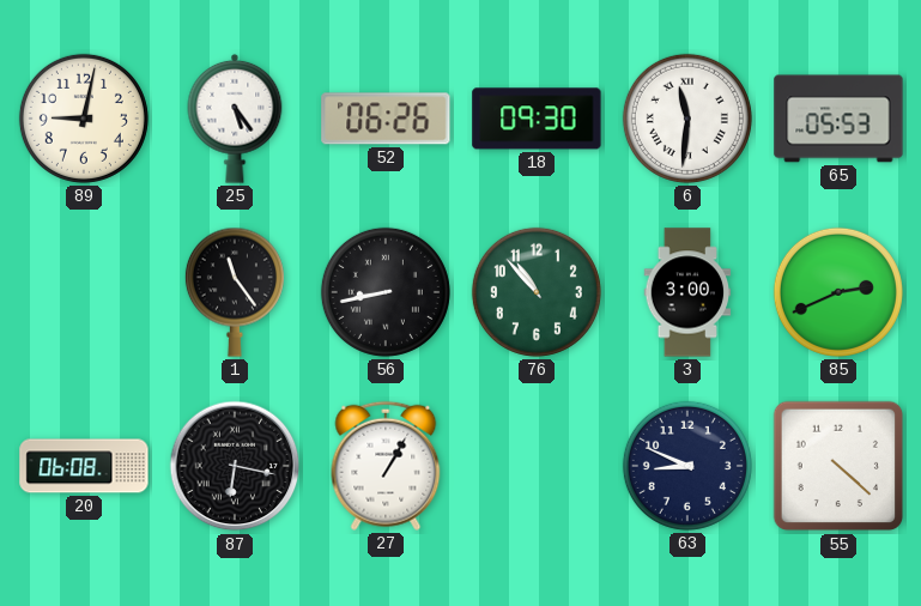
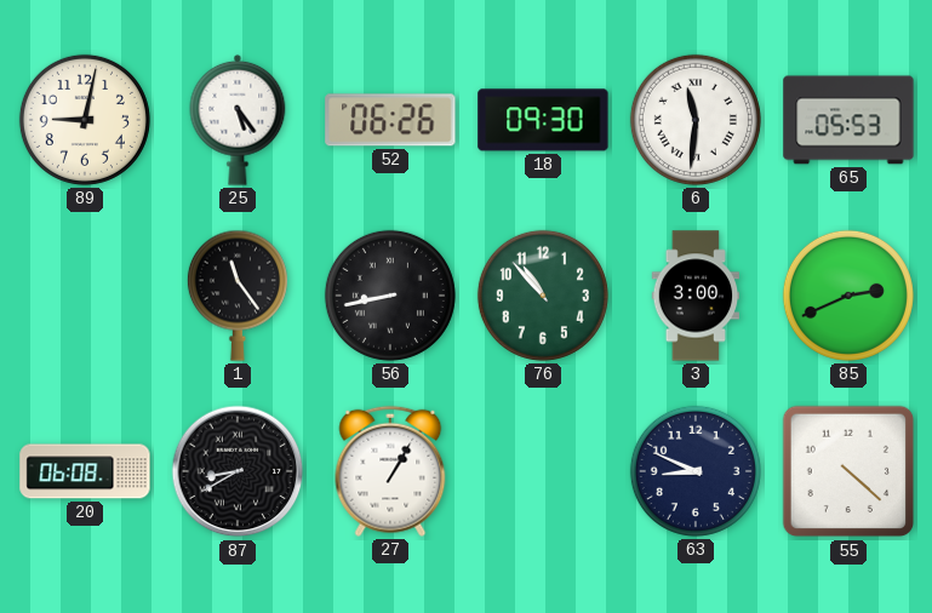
87: 6:17 -> 8:40 (238, 471)
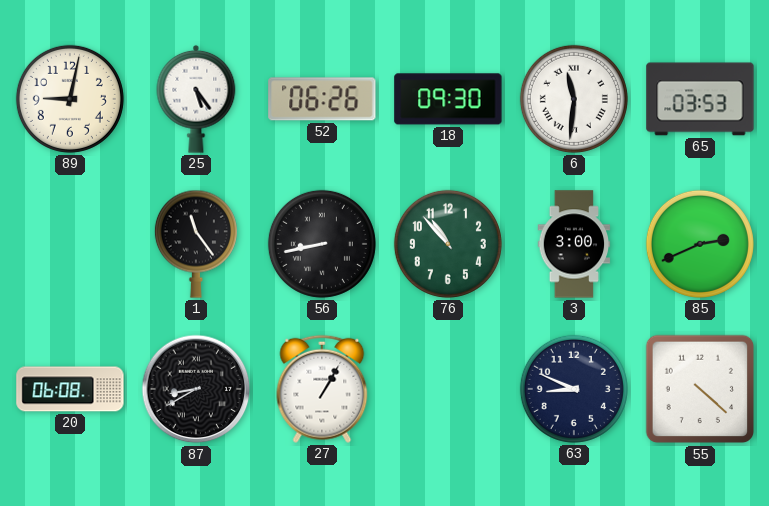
65: 05:53 -> 03:53 (700, 99)
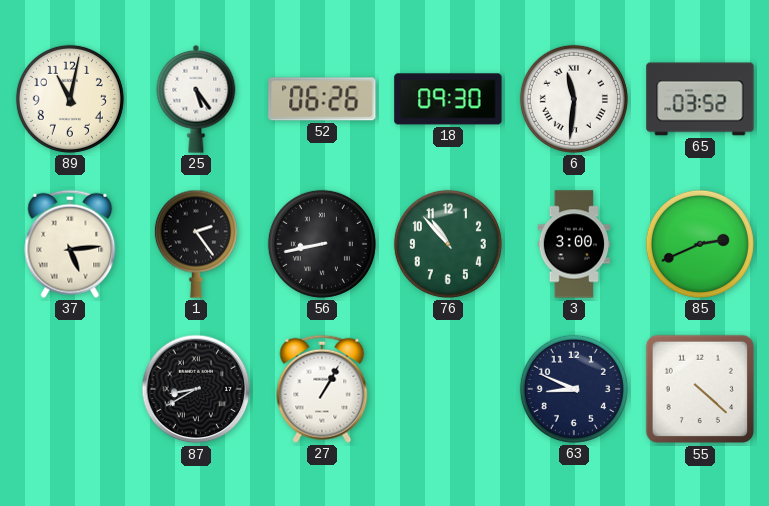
89: 9:02 -> 11:02 (70, 99)
65: 03:53 -> 03:52 (700, 99)
37: none -> 5:14 (70, 244)
1: 11:24 -> 2:24 (196, 244)
20: 06:08 -> none (70, 389)
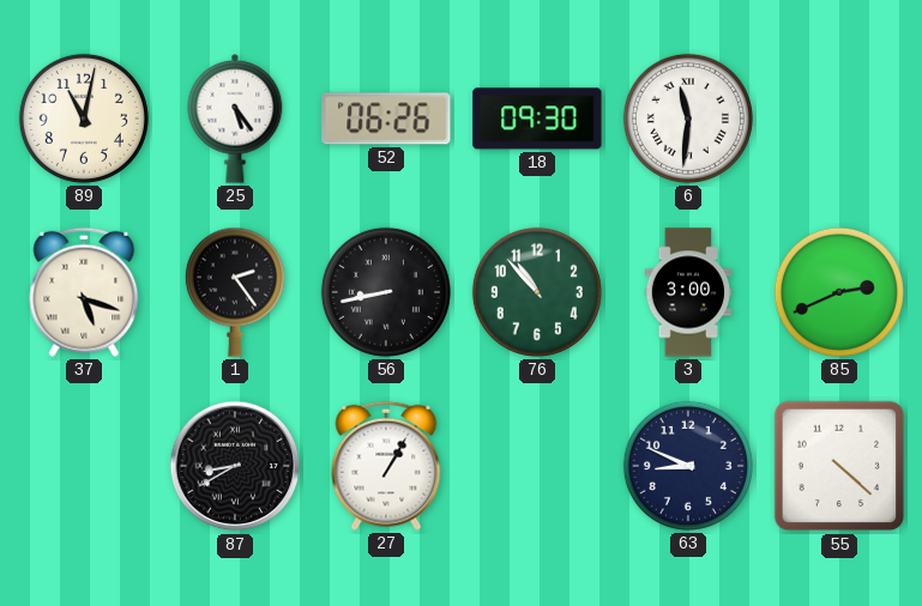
65: 03:52 -> none (700, 99)
37: 5:14 -> 5:18 (84, 292)
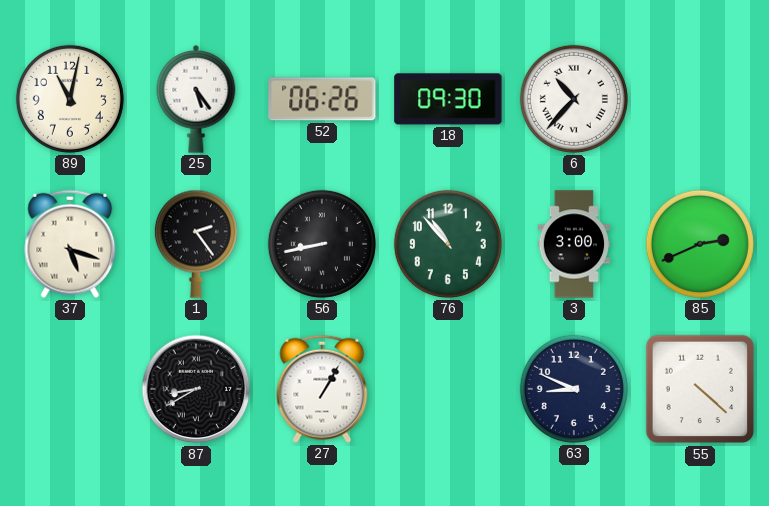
6: 11:31 -> 10:37 (574, 99)
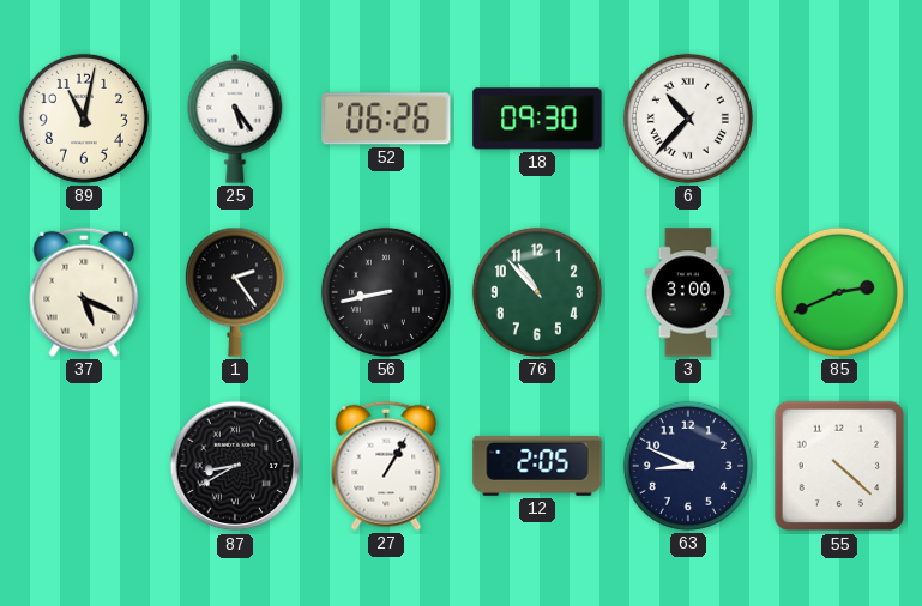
37: 5:18 -> 5:19 (84, 292)
12: none -> 2:05 (537, 466)
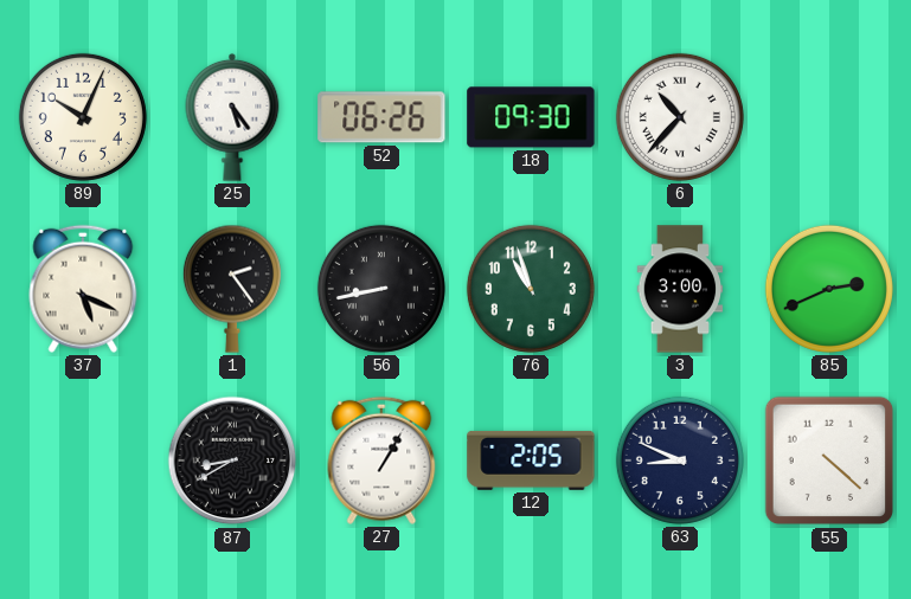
89: 11:02 -> 10:04 (83, 117)
76: 10:53 -> 10:57 (531, 289)
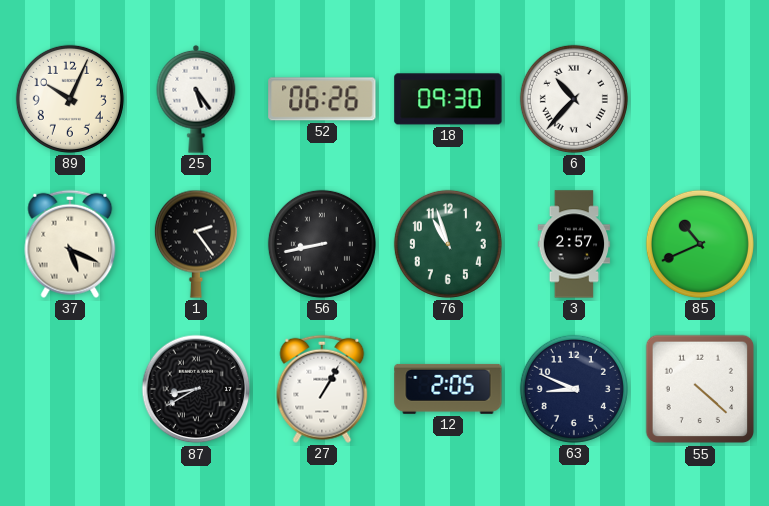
3: 3:00 -> 2:57 (574, 244)
85: 2:41 -> 10:41 (700, 244)
